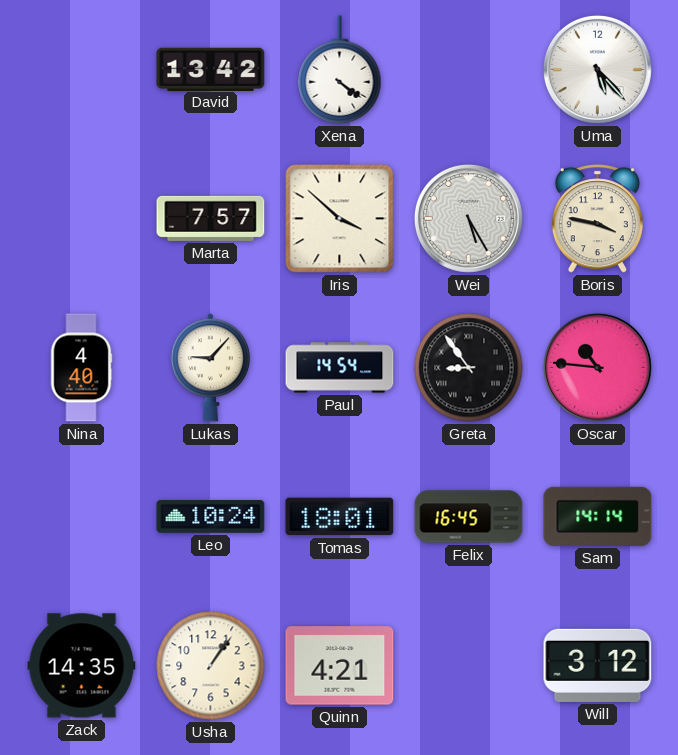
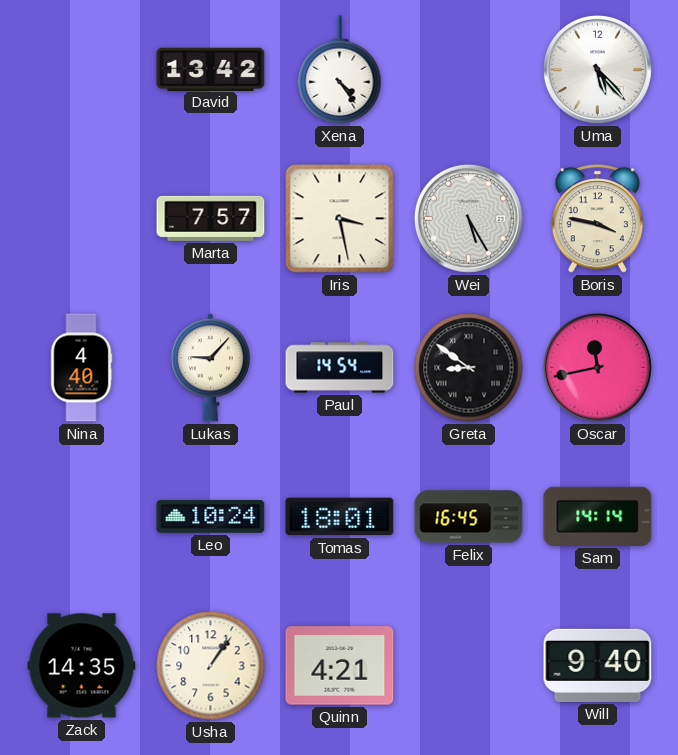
Xena: 4:21 -> 4:24 (340, 70)
Iris: 3:52 -> 3:28 (340, 219)
Greta: 8:54 -> 8:51 (469, 368)
Oscar: 10:46 -> 11:43 (597, 367)
Will: 3:12 -> 9:40 (598, 665)
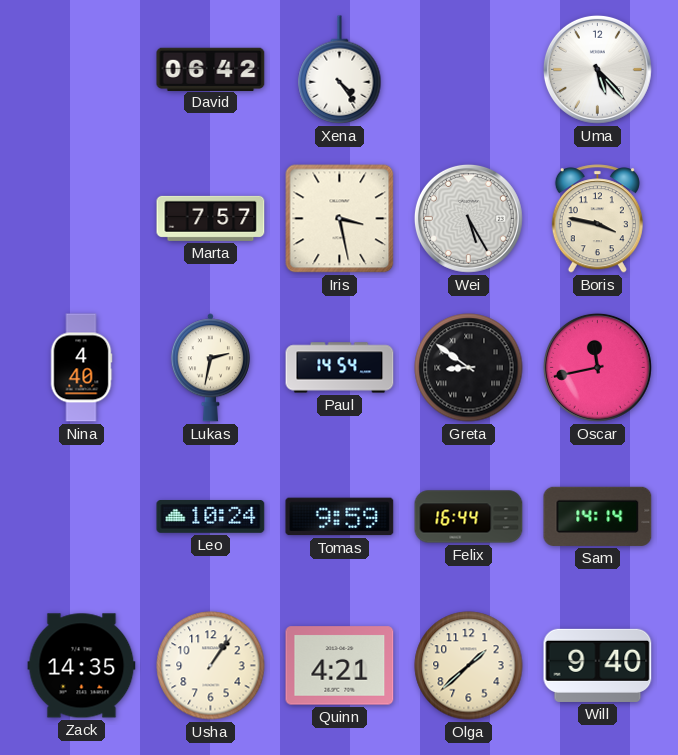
David: 13:42 -> 06:42 (211, 69)
Lukas: 9:07 -> 2:32 (210, 368)
Tomas: 18:01 -> 9:59 (340, 517)
Felix: 16:45 -> 16:44 (469, 517)
Olga: none -> 1:38 (469, 666)
